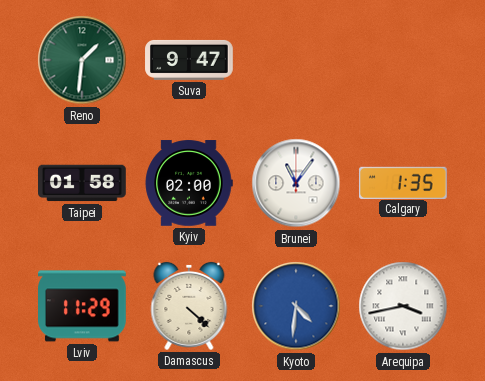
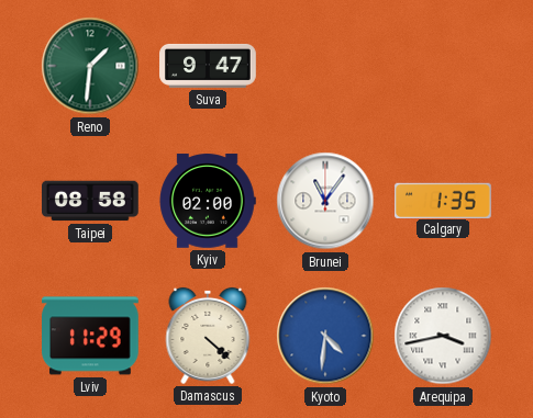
Taipei: 01:58 -> 08:58 (91, 201)
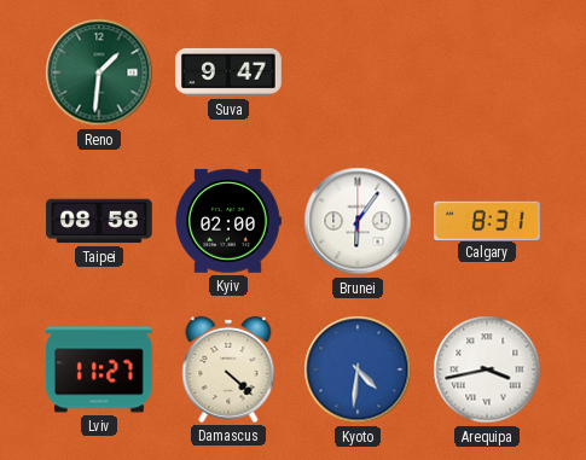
Brunei: 11:06 -> 6:06 (358, 221)
Calgary: 1:35 -> 8:31 (488, 220)
Lviv: 11:29 -> 11:27 (100, 369)
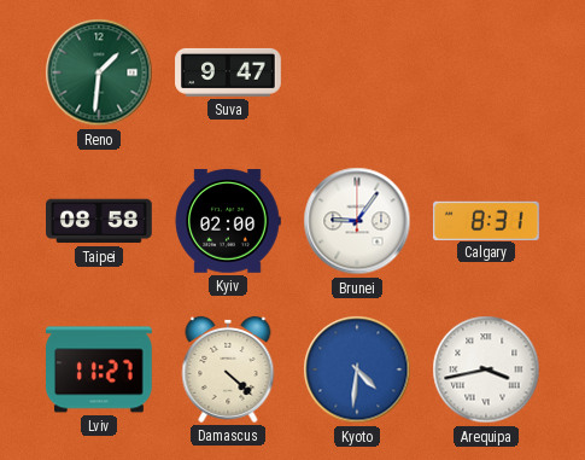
Brunei: 6:06 -> 9:06 (357, 221)
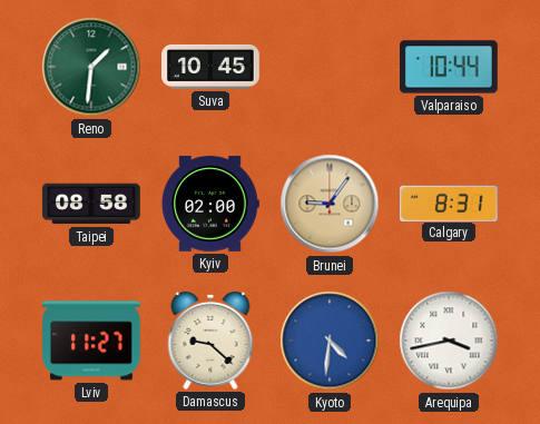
Suva: 9:47 -> 10:45 (210, 67)
Valparaiso: none -> 10:44 (450, 67)
Brunei dial: white -> champagne (330, 204)
Damascus: 4:22 -> 9:22 (210, 341)
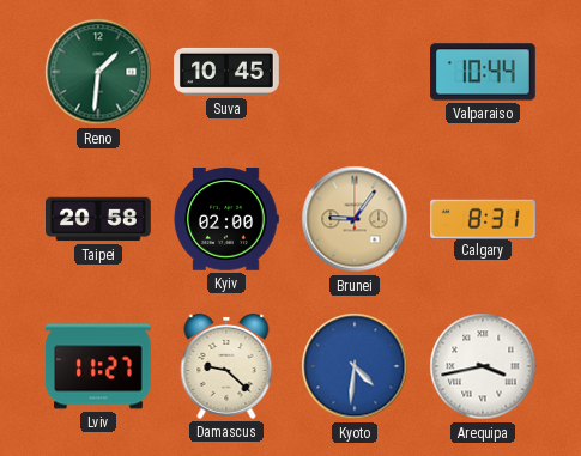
Taipei: 08:58 -> 20:58 (99, 219)
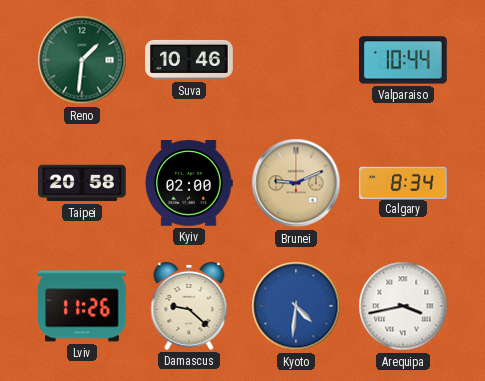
Suva: 10:45 -> 10:46 (189, 60)
Brunei: 9:06 -> 9:11 (296, 183)
Calgary: 8:31 -> 8:34 (404, 182)
Lviv: 11:27 -> 11:26 (83, 306)
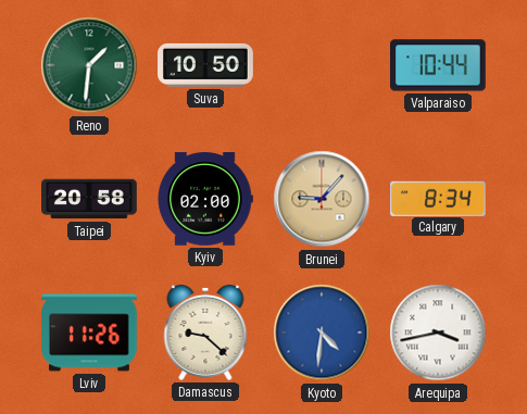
Suva: 10:46 -> 10:50 (205, 65)
Brunei: 9:11 -> 9:07 (322, 199)
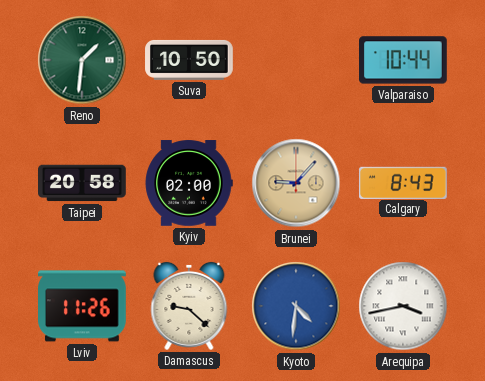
Calgary: 8:34 -> 8:43 (404, 182)
